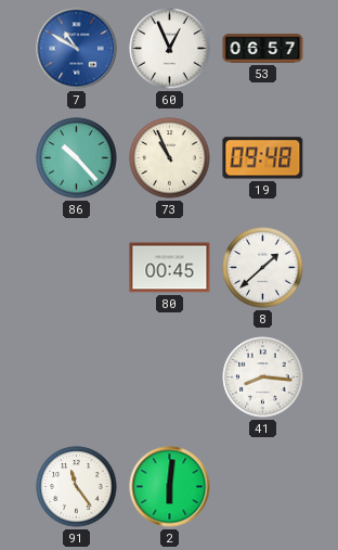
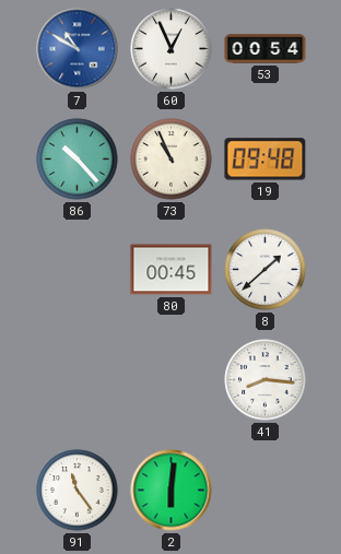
53: 06:57 -> 00:54 (266, 49)
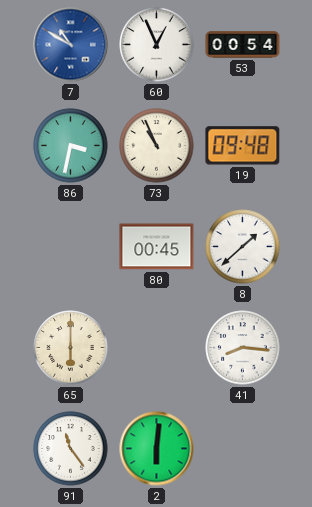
86: 10:23 -> 3:32 (71, 146)
65: none -> 6:00 (71, 348)
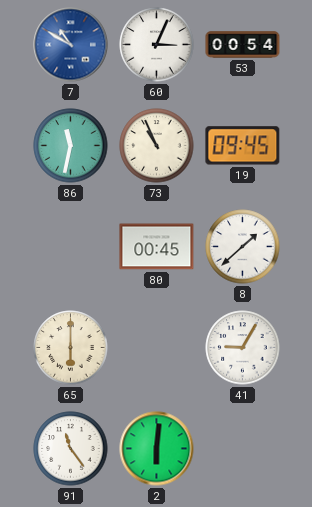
60: 12:56 -> 3:04 (157, 45)
86: 3:32 -> 11:32 (71, 146)
19: 09:48 -> 09:45 (243, 146)
41: 8:16 -> 9:05 (243, 348)
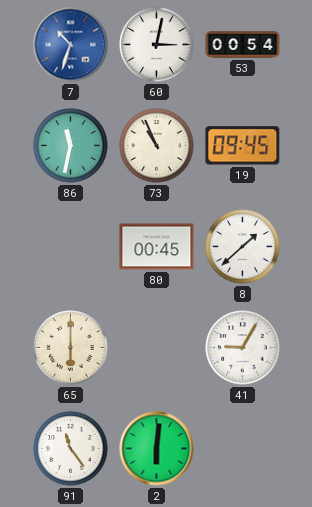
7: 10:50 -> 10:33 (71, 45)
60: 3:04 -> 3:02 (157, 45)
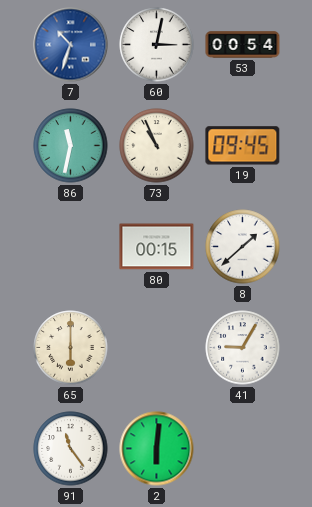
80: 00:45 -> 00:15 (157, 247)
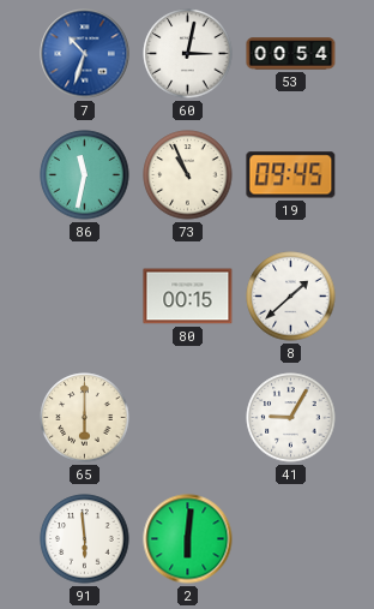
91: 11:24 -> 5:59 (85, 539)
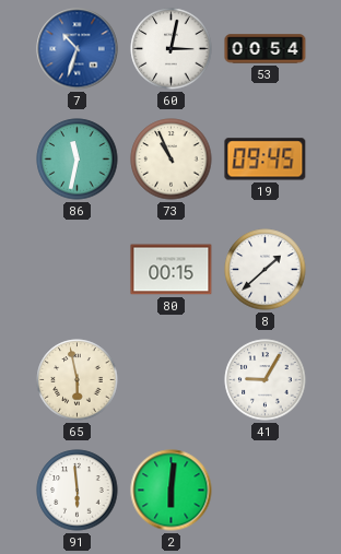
65: 6:00 -> 5:58 (78, 380)
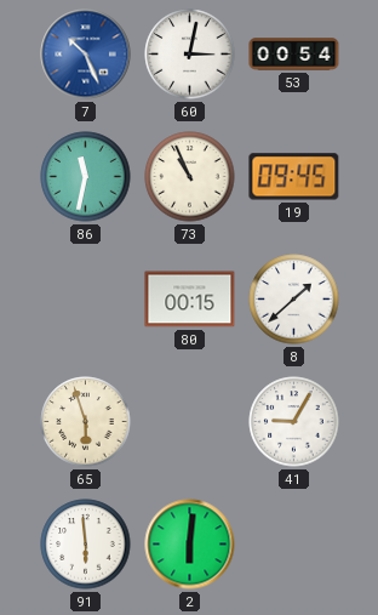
7: 10:33 -> 10:26 (86, 55)
65: 5:58 -> 5:57 (86, 422)
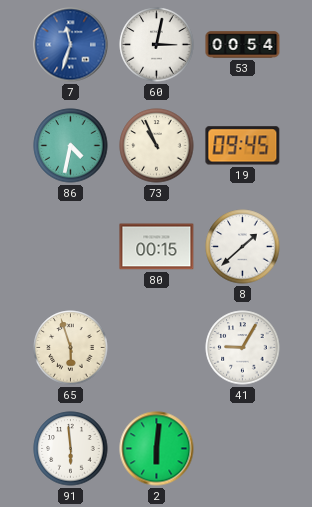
7: 10:26 -> 11:33 (71, 45)
86: 11:32 -> 4:32 (71, 146)
